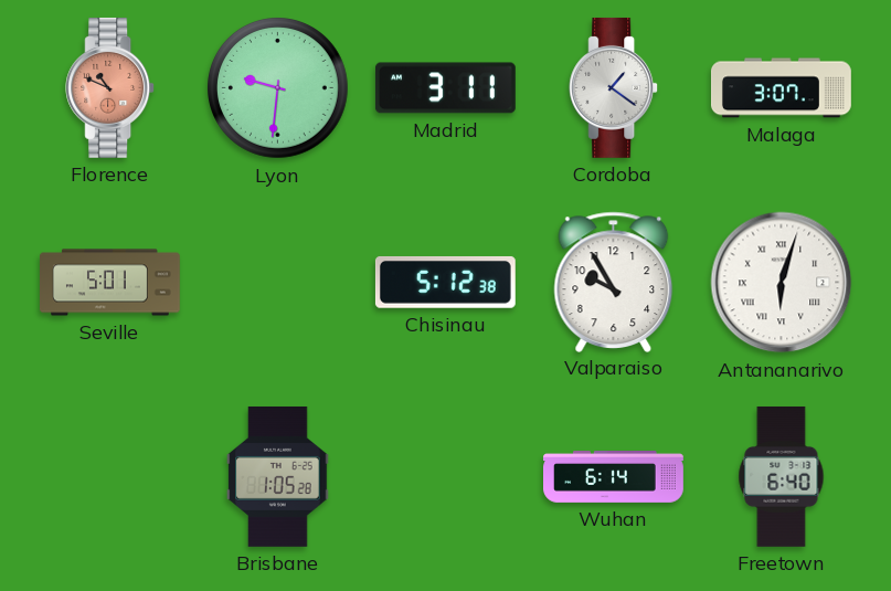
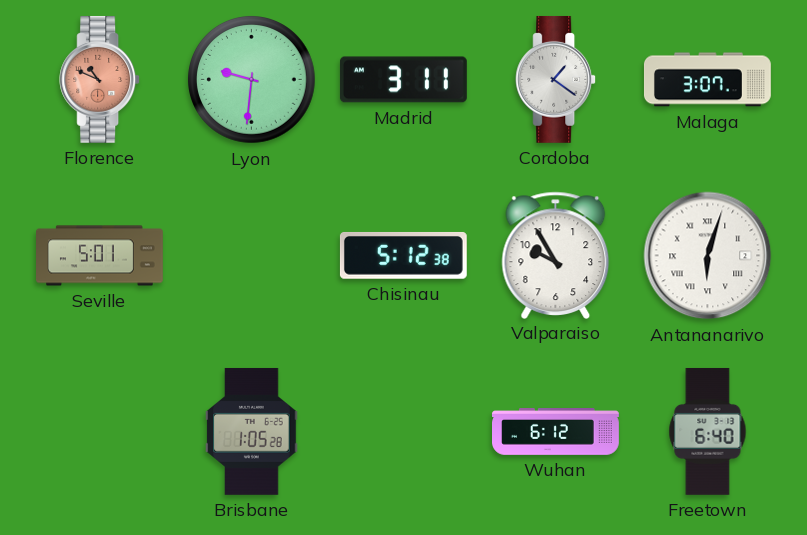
Wuhan: 6:14 -> 6:12 (556, 432)
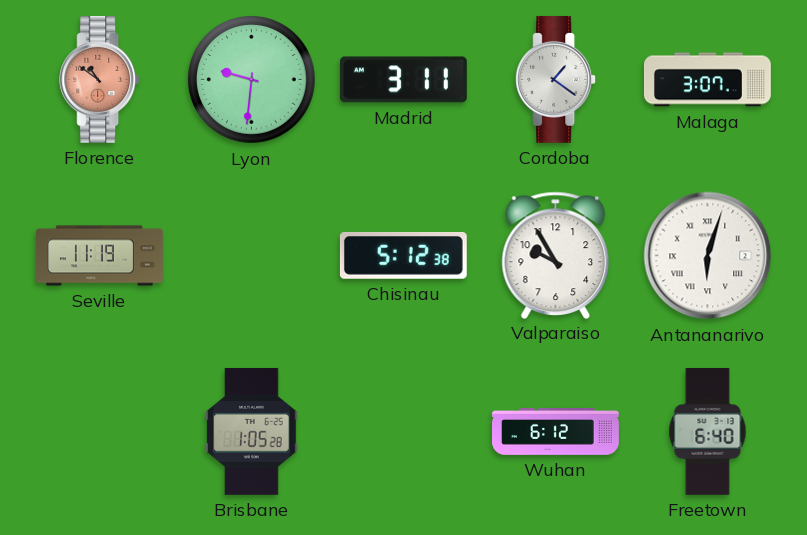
Florence: 10:49 -> 10:51 (100, 79)
Seville: 5:01 -> 11:19 (100, 256)
